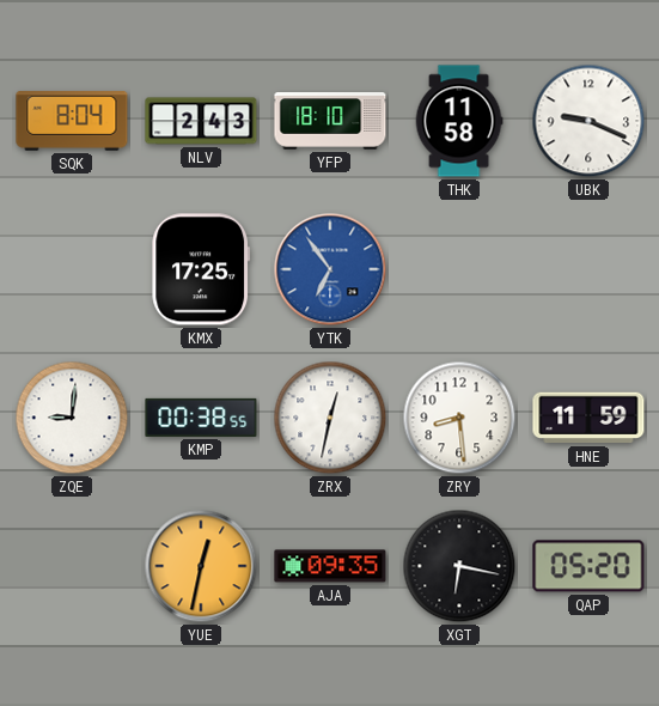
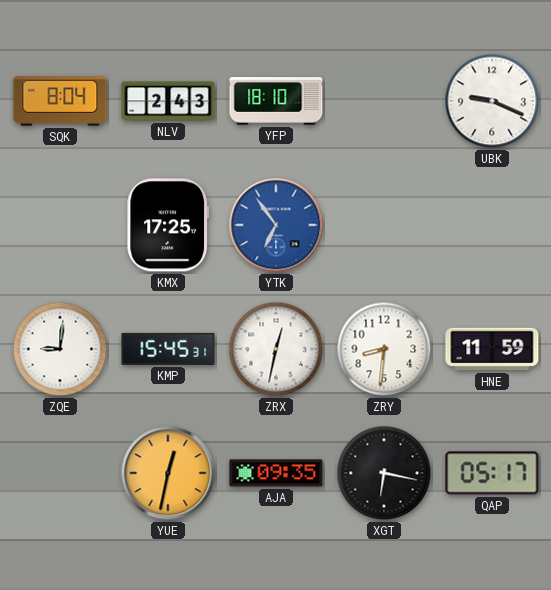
THK: 11:58 -> none (459, 121)
KMP: 00:38 -> 15:45 (168, 349)
ZRY: 8:29 -> 8:31 (384, 349)
QAP: 05:20 -> 05:17 (492, 473)
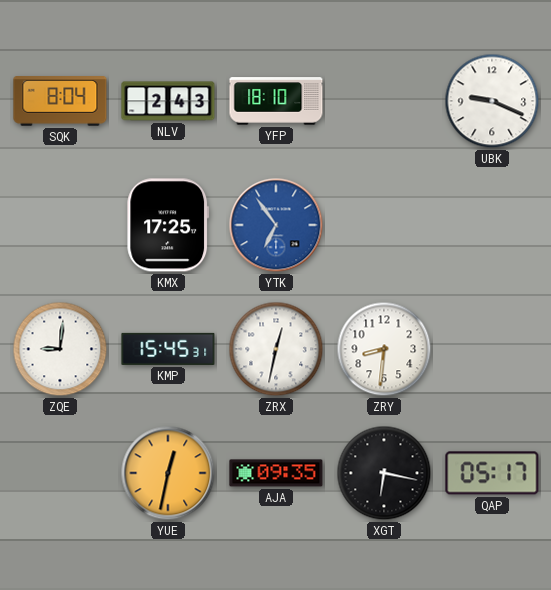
HNE: 11:59 -> none (492, 349)
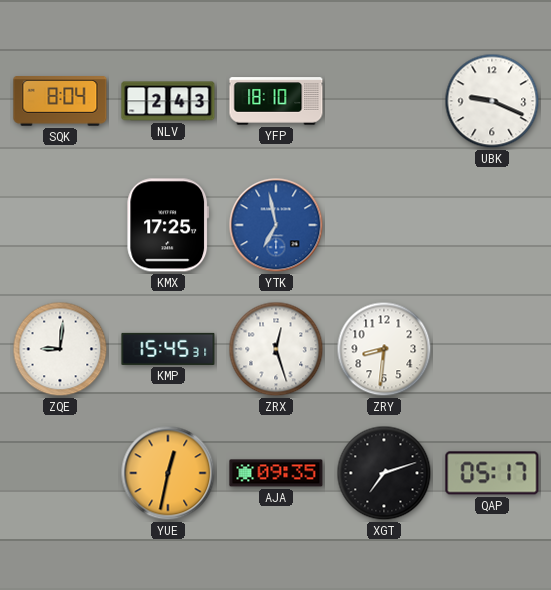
YTK: 6:54 -> 6:58 (276, 225)
ZRX: 12:32 -> 12:27 (276, 349)
XGT: 6:17 -> 7:12 (384, 473)
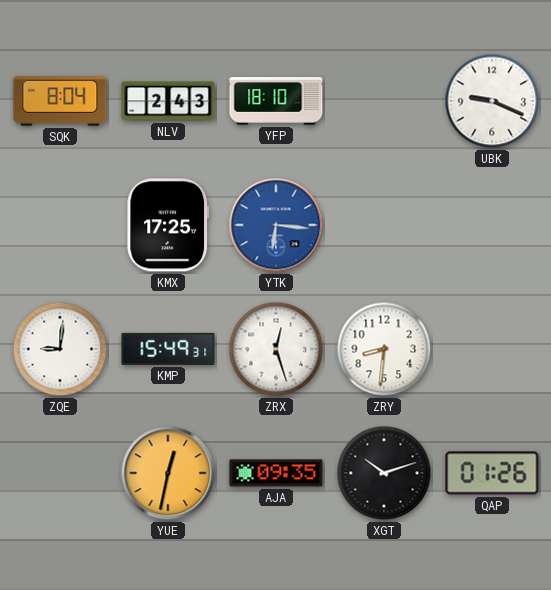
YTK: 6:58 -> 6:16 (276, 225)
KMP: 15:45 -> 15:49 (168, 349)
XGT: 7:12 -> 10:12 (384, 473)
QAP: 05:17 -> 01:26 (492, 473)
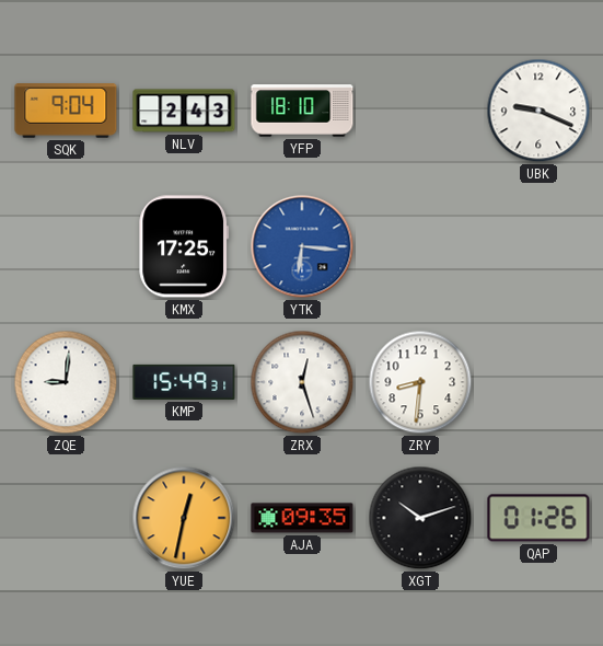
SQK: 8:04 -> 9:04 (66, 111)
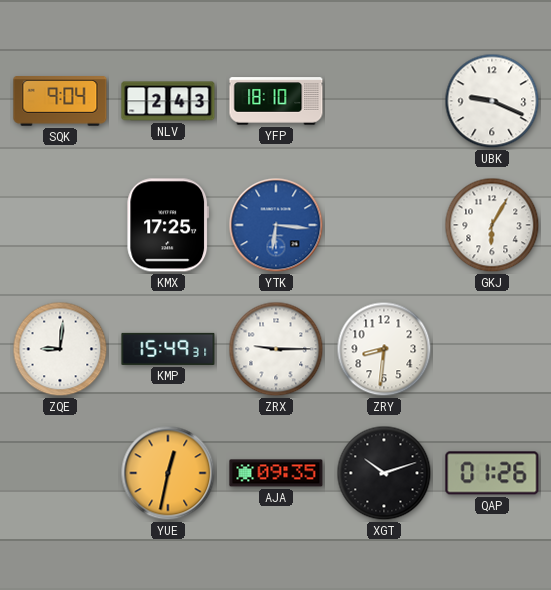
GKJ: none -> 6:05 (492, 225)
ZRX: 12:27 -> 9:15 (276, 349)
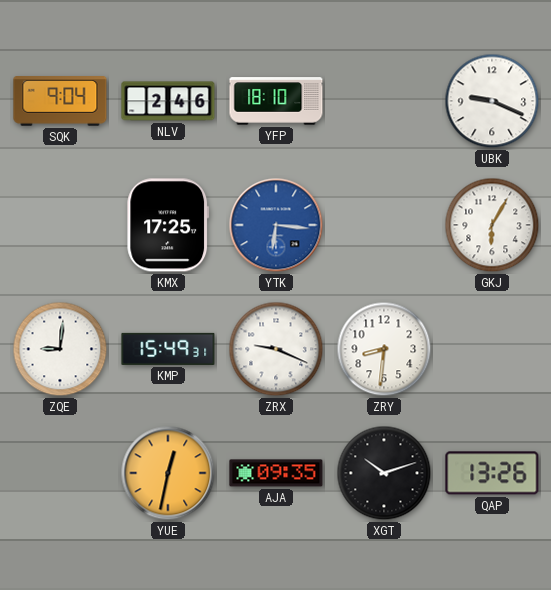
NLV: 2:43 -> 2:46 (168, 101)
ZRX: 9:15 -> 9:19 (276, 349)
QAP: 01:26 -> 13:26 (492, 473)
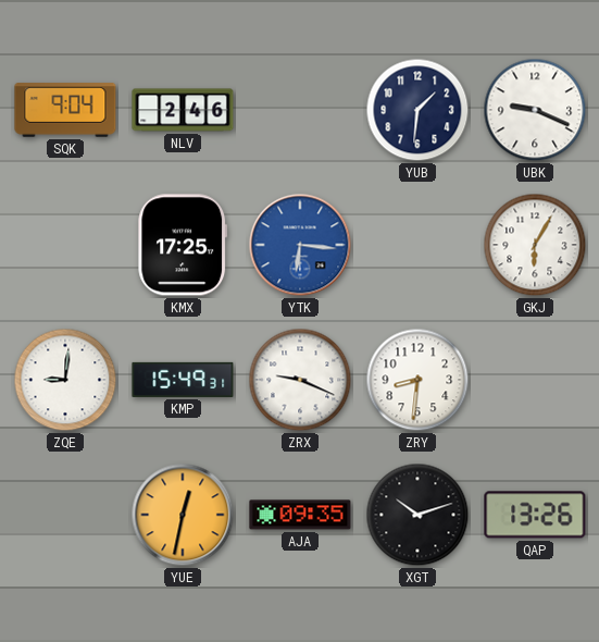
YFP: 18:10 -> none (276, 101)
YUB: none -> 1:31 (417, 110)
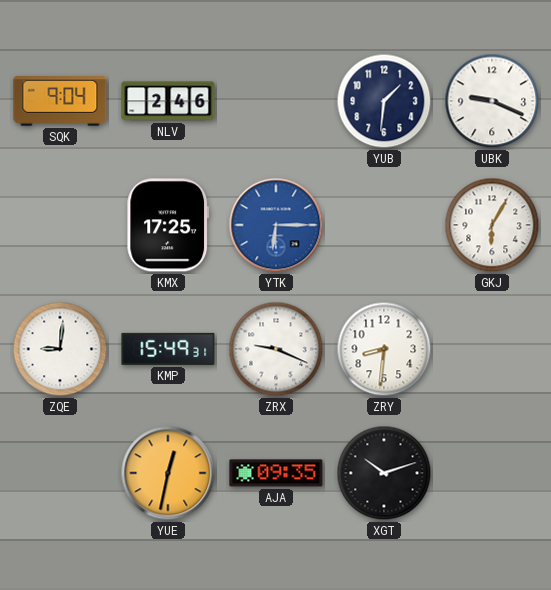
YTK: 6:16 -> 6:15 (276, 225)
QAP: 13:26 -> none (535, 515)
